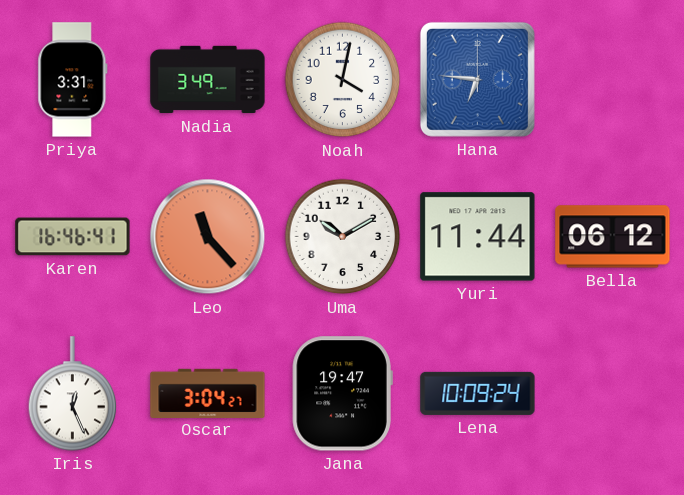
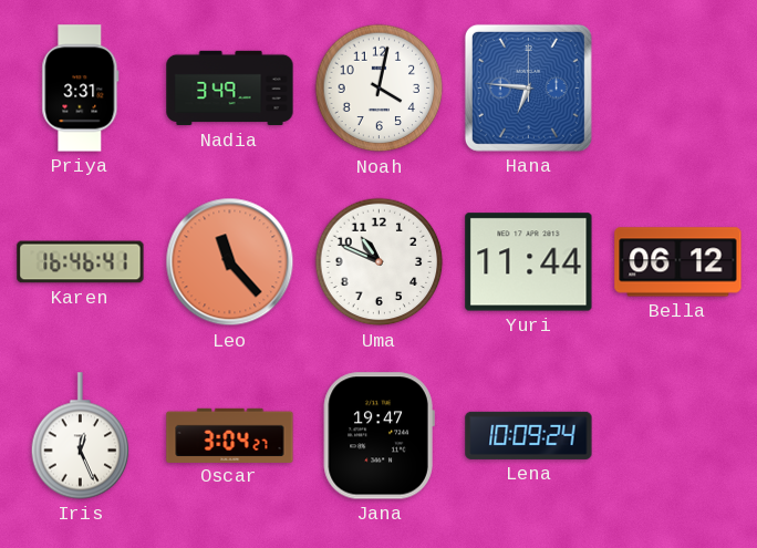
Uma: 10:10 -> 10:49 (380, 262)
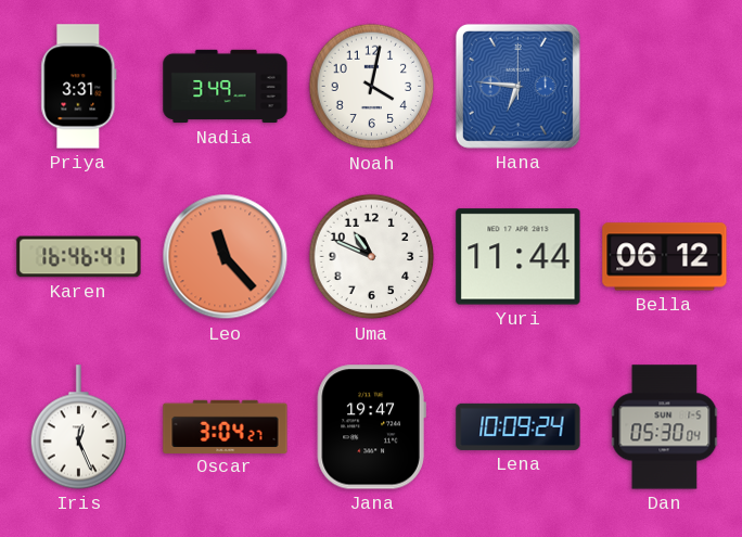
Dan: none -> 05:30 (665, 427)
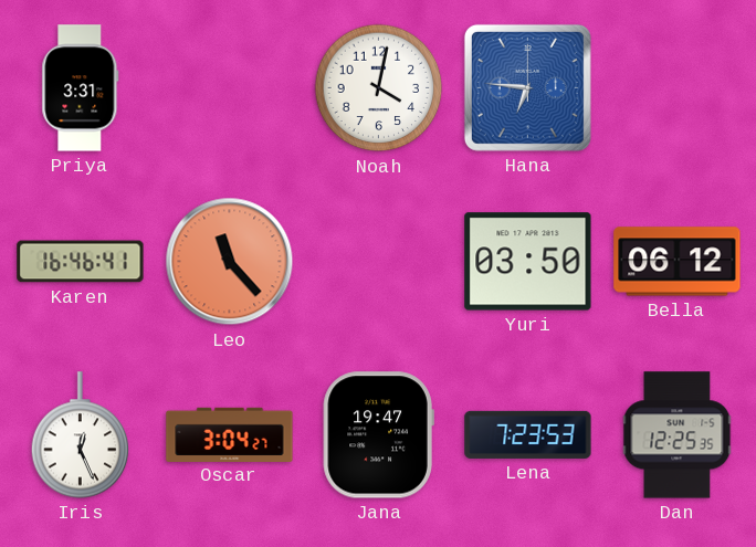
Nadia: 3:49 -> none (226, 87)
Uma: 10:49 -> none (372, 257)
Yuri: 11:44 -> 03:50 (528, 262)
Lena: 10:09 -> 7:23 (528, 434)
Dan: 05:30 -> 12:25 (678, 435)
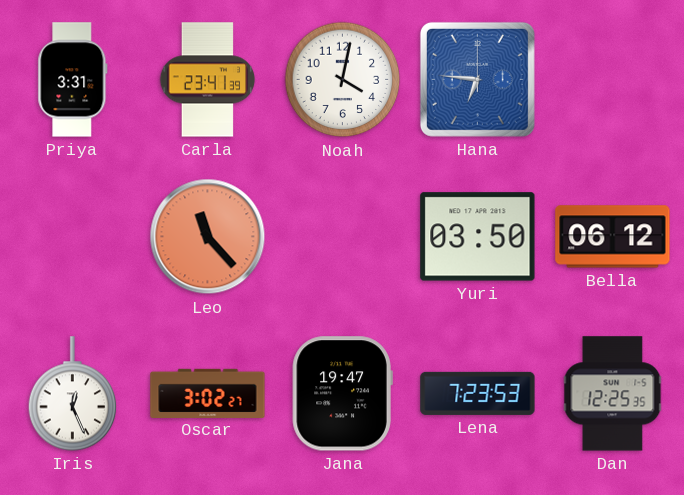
Carla: none -> 23:41 (208, 80)
Karen: 16:46 -> none (81, 262)
Oscar: 3:04 -> 3:02 (208, 393)
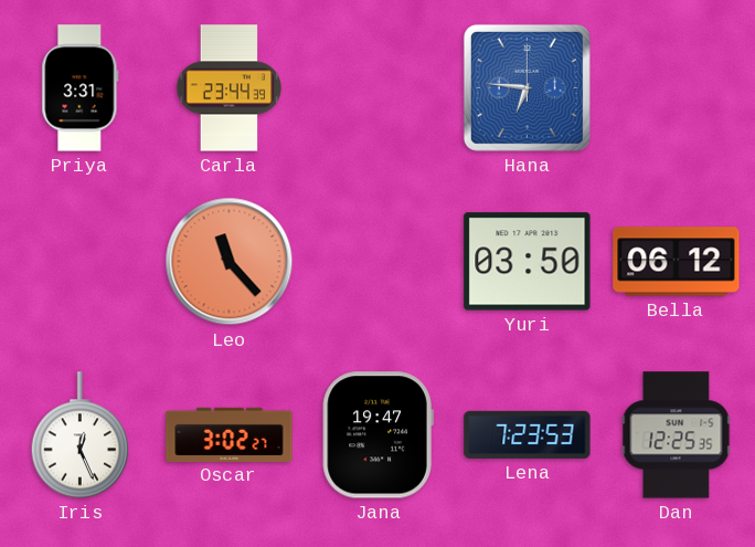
Carla: 23:41 -> 23:44 (230, 88)
Noah: 4:02 -> none (343, 80)
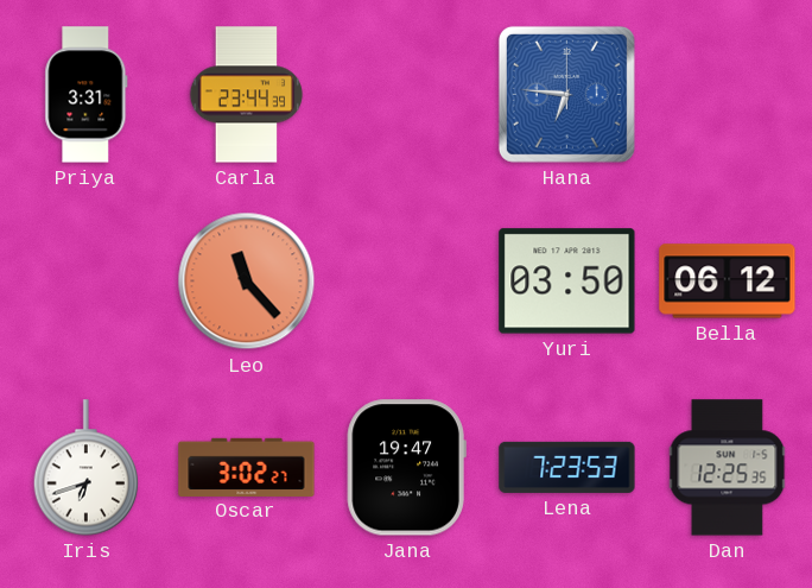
Iris: 12:26 -> 6:42 (87, 468)
